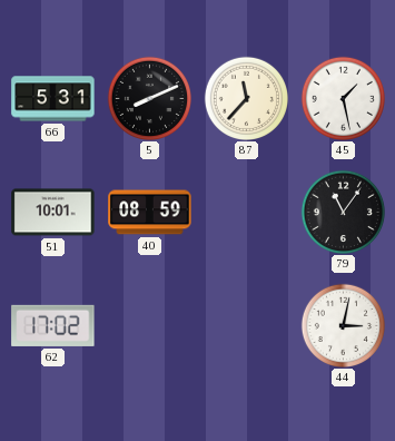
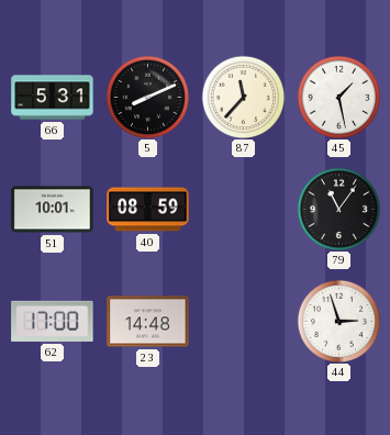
62: 17:02 -> 17:00 (53, 321)
23: none -> 14:48 (148, 322)
44: 3:02 -> 2:57 (338, 321)
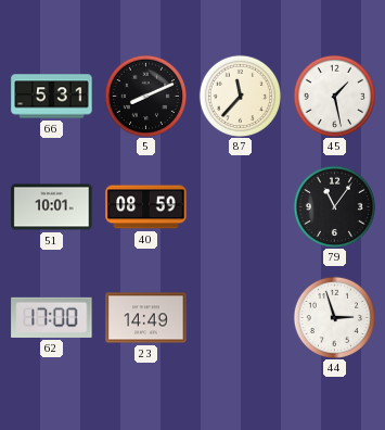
23: 14:48 -> 14:49 (146, 318)
